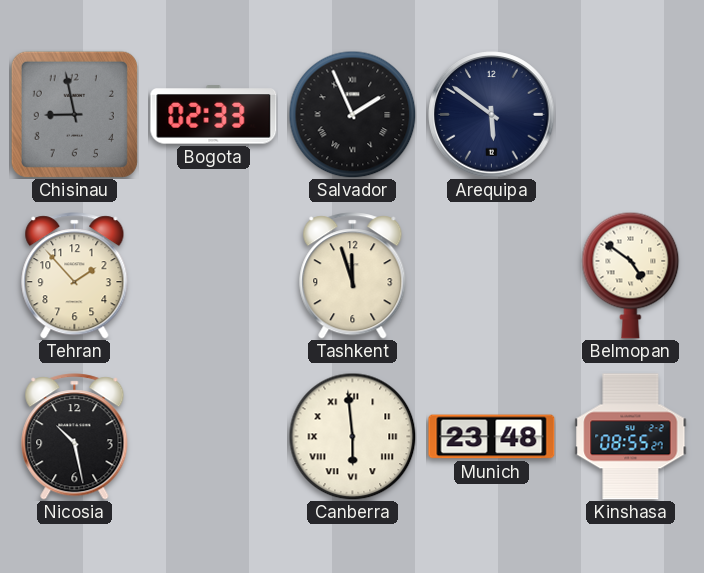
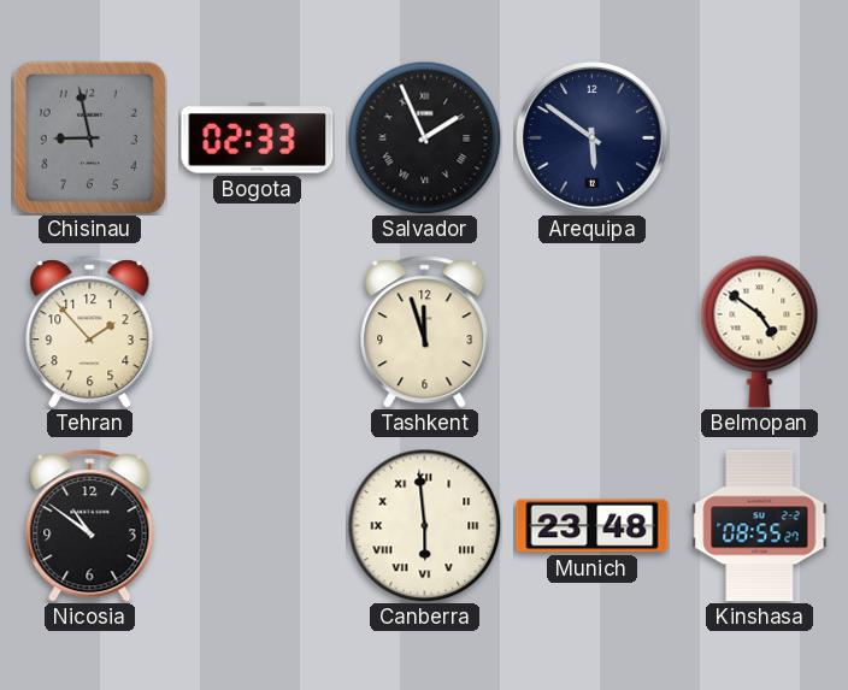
Nicosia: 10:28 -> 10:51 (90, 526)
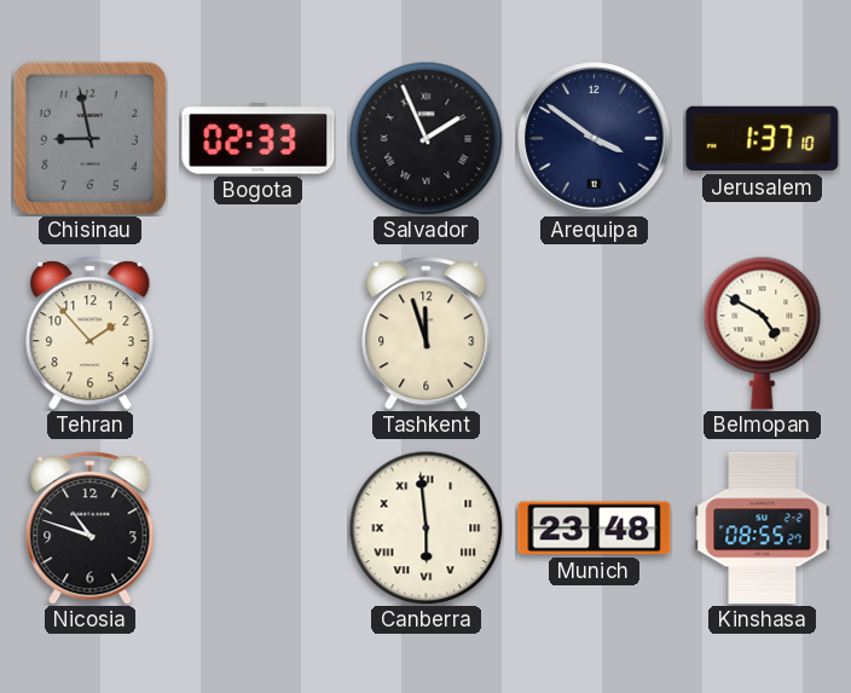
Arequipa: 5:51 -> 3:51 (595, 139)
Jerusalem: none -> 1:37 (763, 139)
Belmopan: 4:51 -> 4:50 (763, 333)
Nicosia: 10:51 -> 10:48 (91, 529)
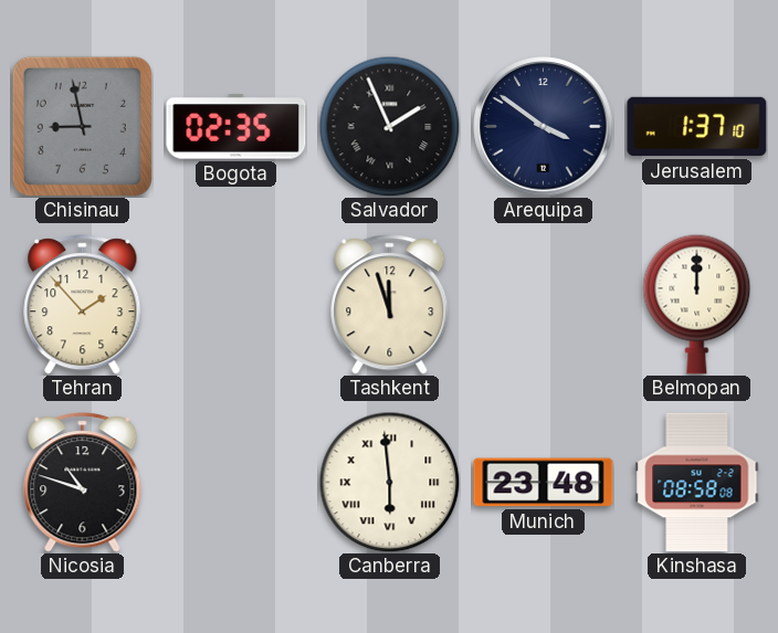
Bogota: 02:33 -> 02:35 (236, 127)
Belmopan: 4:50 -> 12:00 (697, 304)
Kinshasa: 08:55 -> 08:58 (697, 483)
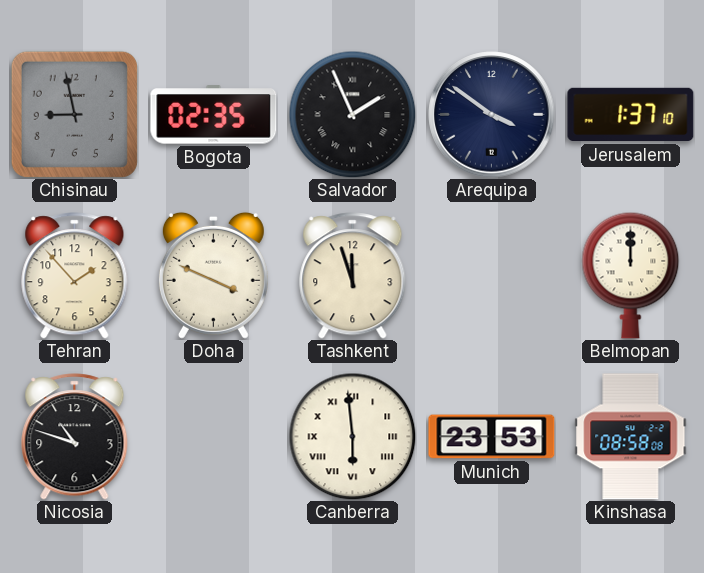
Doha: none -> 3:49 (213, 275)
Munich: 23:48 -> 23:53 (492, 437)
